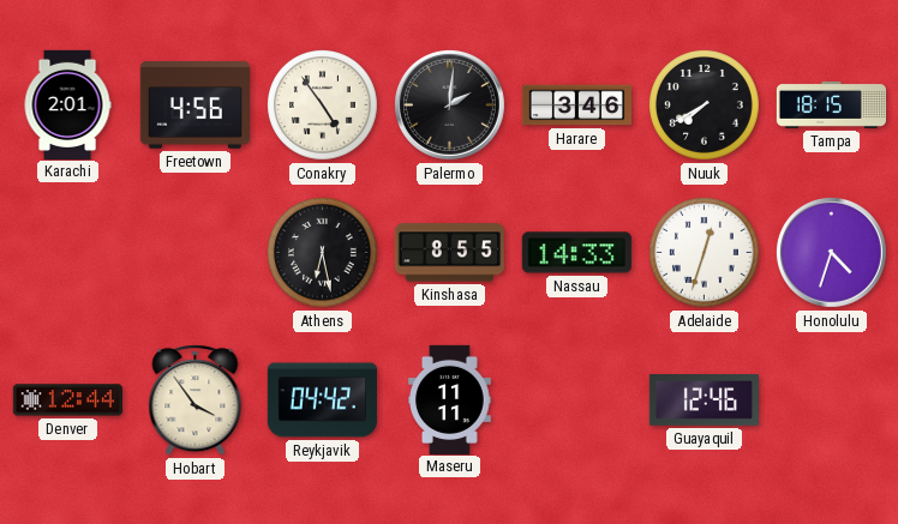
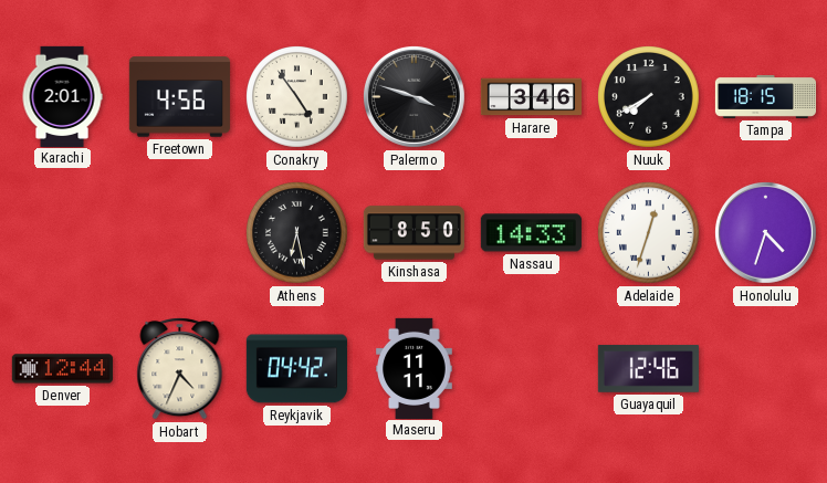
Palermo: 2:01 -> 3:48 (414, 96)
Kinshasa: 8:55 -> 8:50 (414, 233)
Hobart: 3:54 -> 4:34 (180, 369)
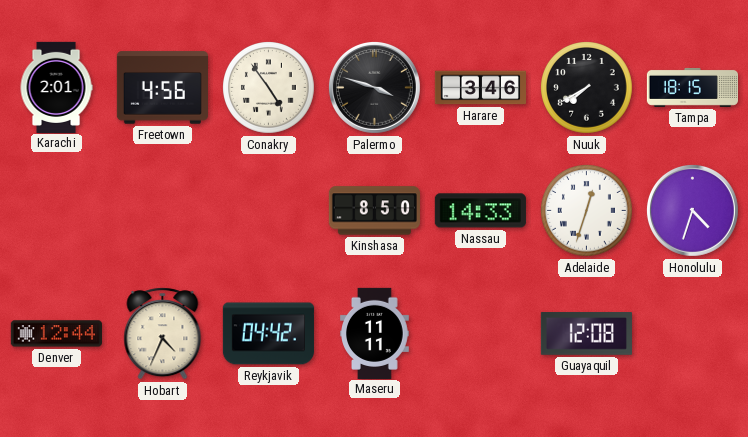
Athens: 6:28 -> none (297, 233)
Guayaquil: 12:46 -> 12:08 (586, 334)
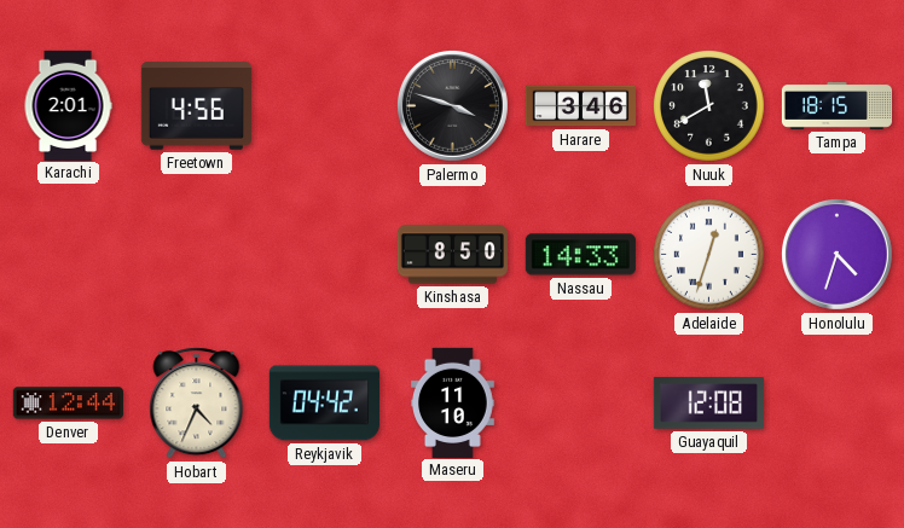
Conakry: 4:54 -> none (269, 88)
Nuuk: 7:40 -> 11:40 (709, 106)
Maseru: 11:11 -> 11:10 (453, 402)
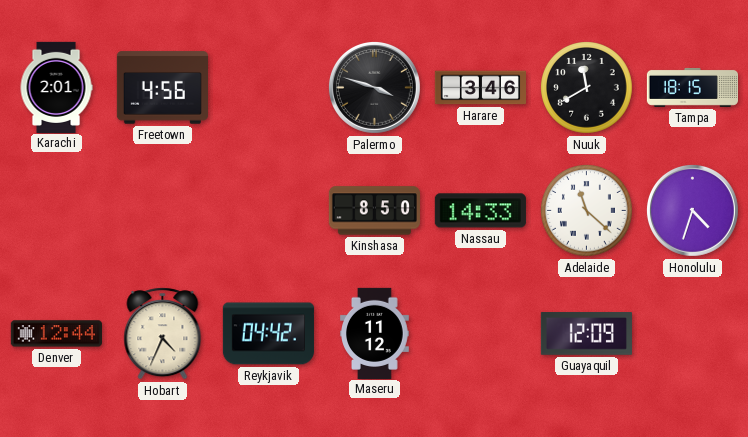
Adelaide: 12:33 -> 11:22 (587, 211)
Maseru: 11:10 -> 11:12 (375, 333)
Guayaquil: 12:08 -> 12:09 (586, 334)
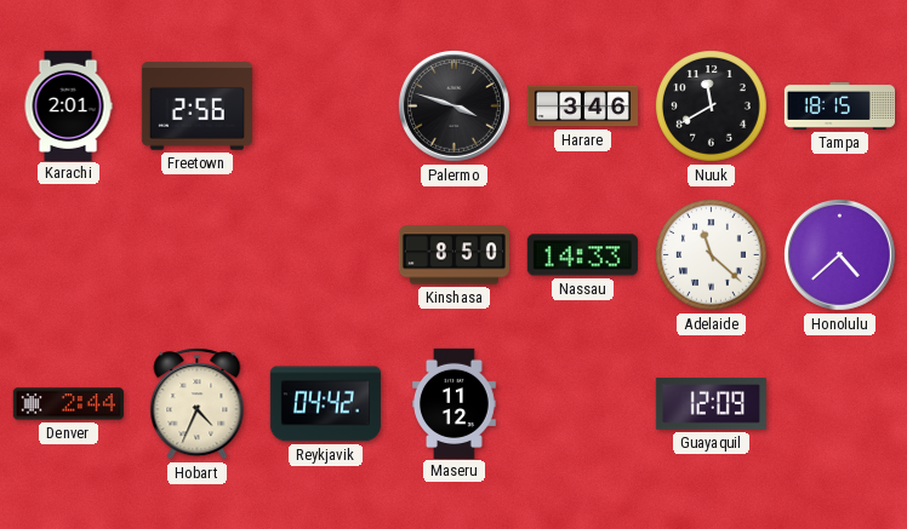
Freetown: 4:56 -> 2:56 (196, 107)
Honolulu: 4:33 -> 4:38 (839, 254)
Denver: 12:44 -> 2:44 (68, 404)
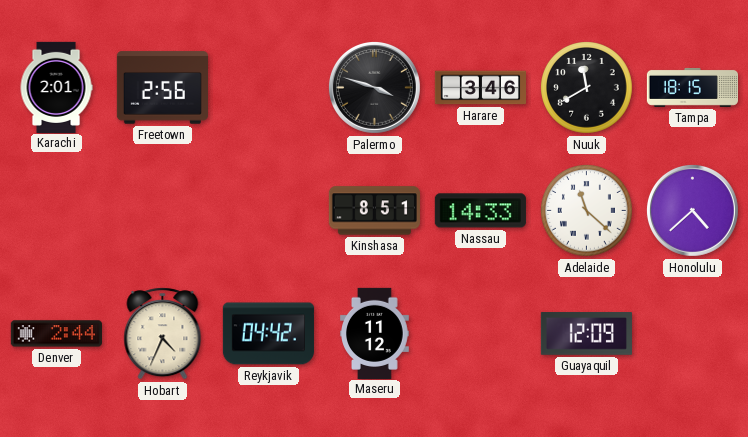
Kinshasa: 8:50 -> 8:51 (374, 211)
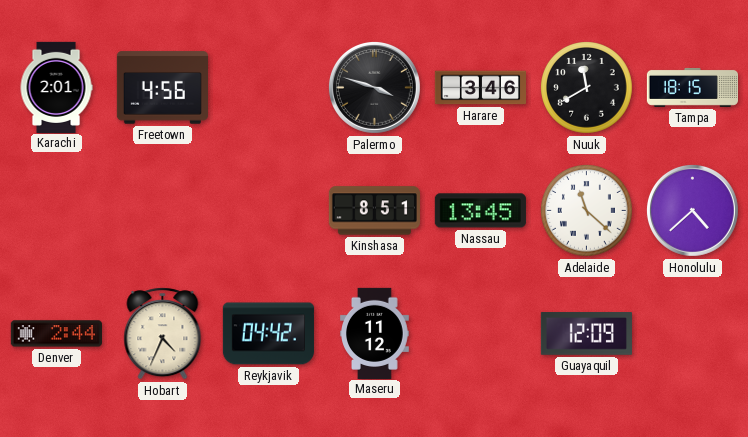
Freetown: 2:56 -> 4:56 (162, 88)
Nassau: 14:33 -> 13:45 (480, 211)
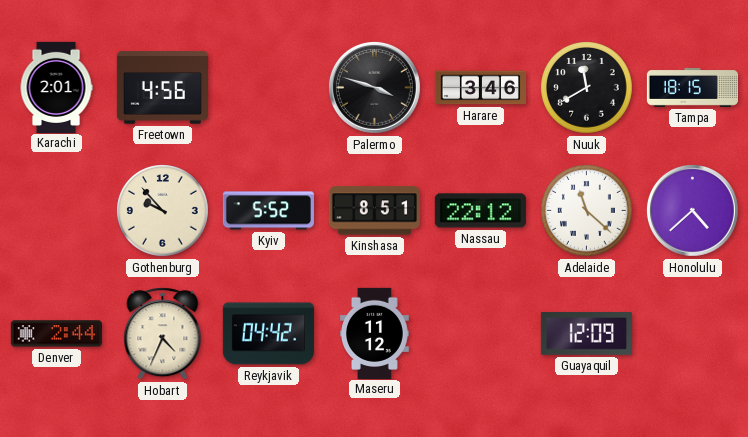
Gothenburg: none -> 9:53 (163, 211)
Kyiv: none -> 5:52 (268, 211)
Nassau: 13:45 -> 22:12 (480, 211)
